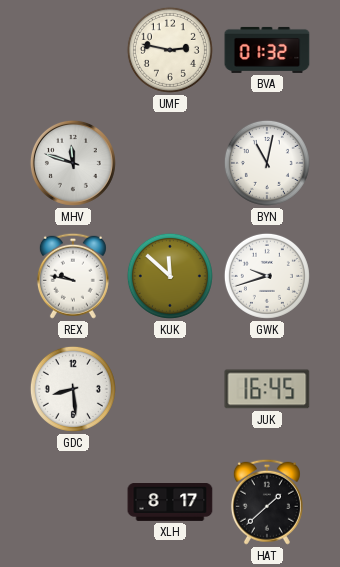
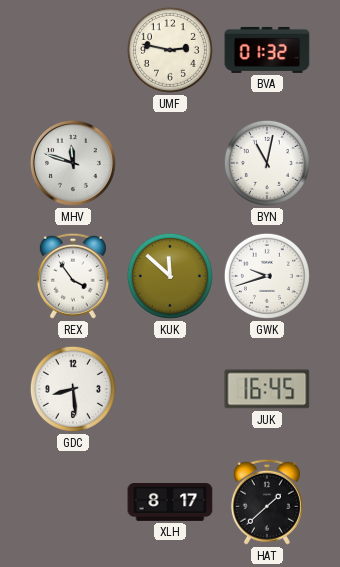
REX: 9:47 -> 3:54 (73, 276)
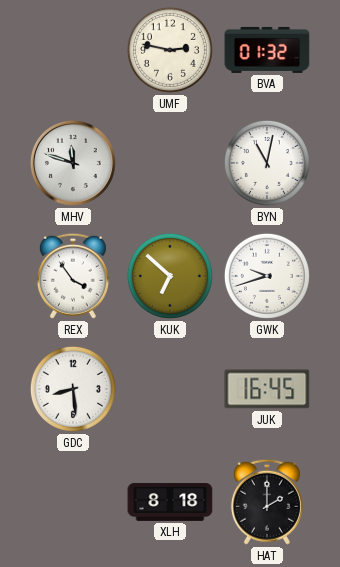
KUK: 11:52 -> 6:52 (170, 276)
XLH: 8:17 -> 8:18 (170, 503)
HAT: 1:38 -> 2:00 (267, 502)
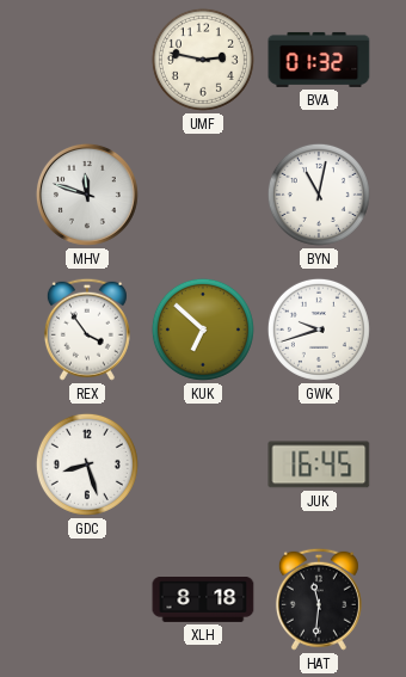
GDC: 8:29 -> 8:27 (87, 464)
HAT: 2:00 -> 11:31 (319, 599)
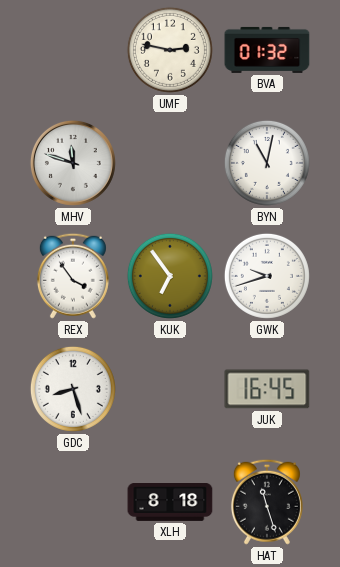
KUK: 6:52 -> 6:54 (170, 276)
HAT: 11:31 -> 11:27 (267, 502)
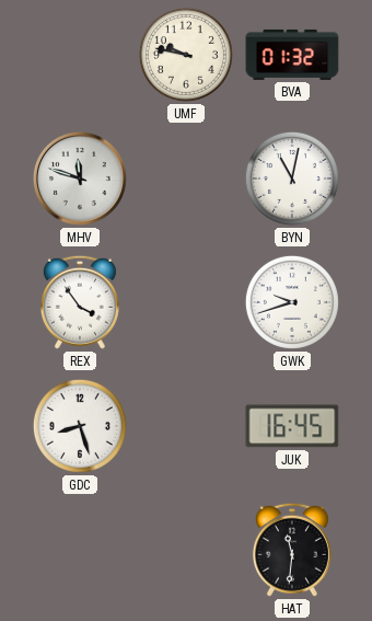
UMF: 2:47 -> 9:47 (186, 55)
KUK: 6:54 -> none (170, 276)
XLH: 8:18 -> none (170, 503)
HAT: 11:27 -> 11:31 (292, 550)
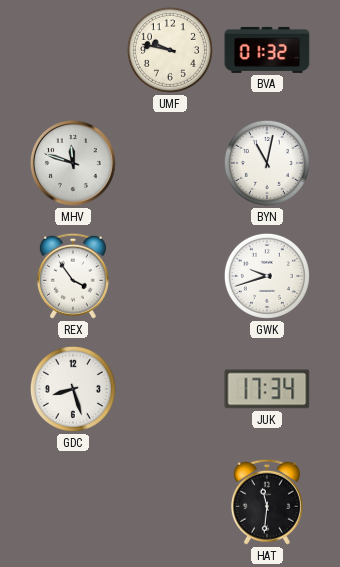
JUK: 16:45 -> 17:34 (267, 389)
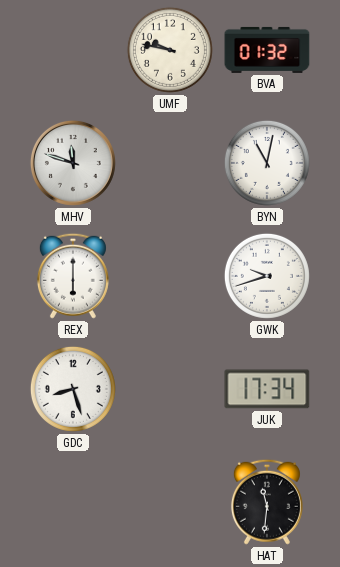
REX: 3:54 -> 6:00 (73, 276)
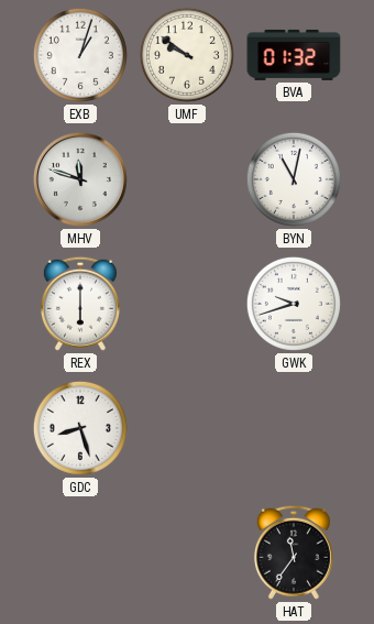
EXB: none -> 1:03 (80, 55)
UMF: 9:47 -> 9:51 (187, 55)
JUK: 17:34 -> none (267, 389)
HAT: 11:31 -> 11:36 (294, 552)
